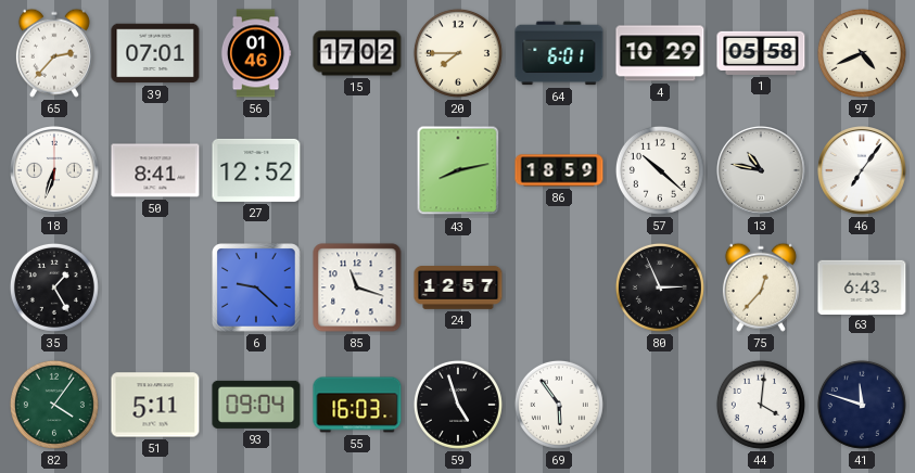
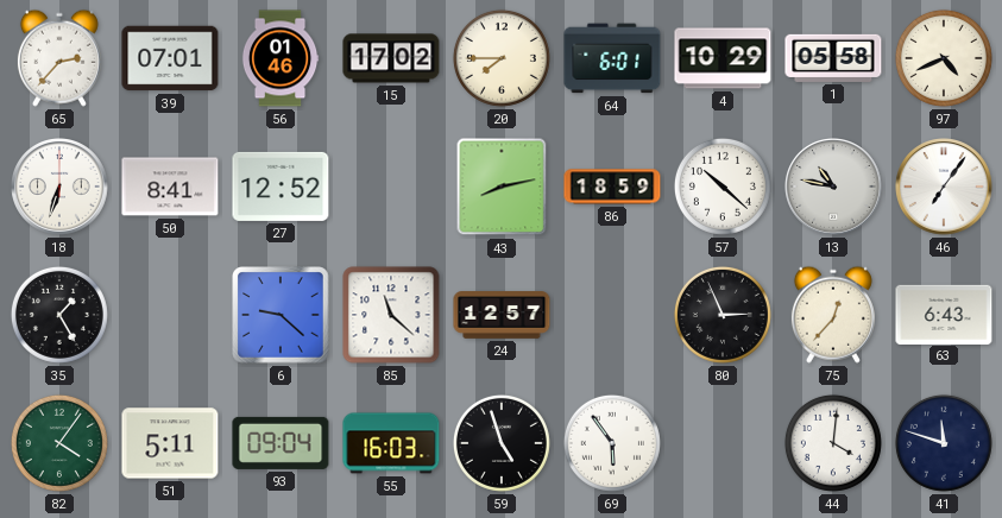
85: 11:18 -> 11:22 (391, 315)
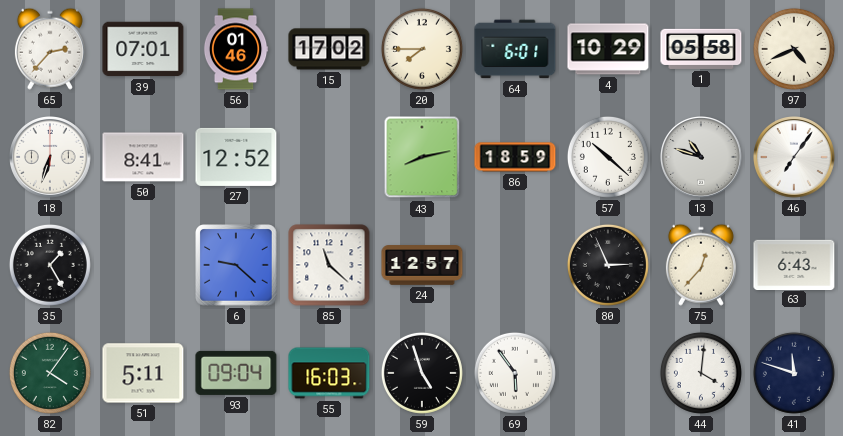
13: 10:47 -> 10:48 (702, 158)
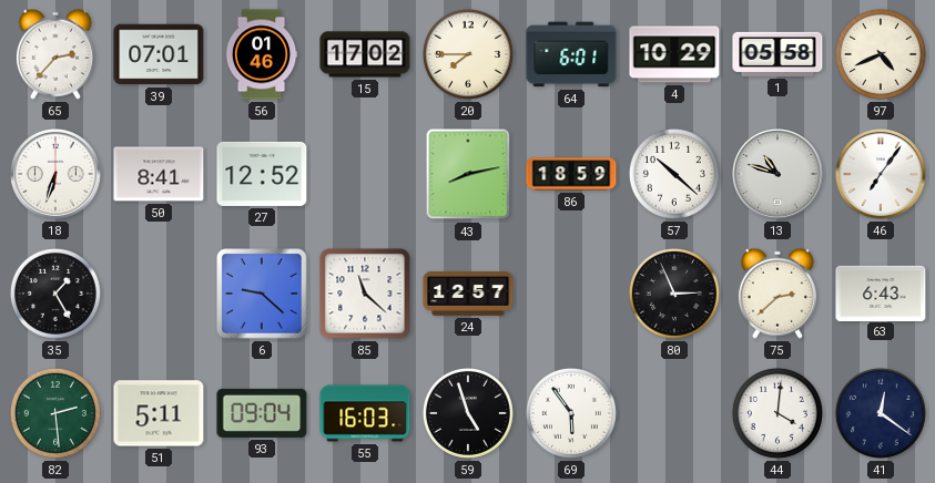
75: 12:37 -> 2:38 (778, 294)
82: 4:06 -> 2:29 (55, 413)
41: 11:48 -> 12:21 (881, 413)
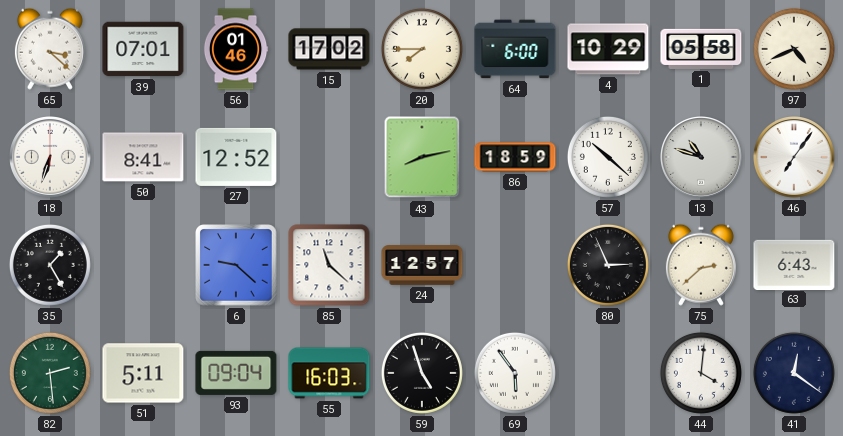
65: 2:37 -> 3:22 (50, 49)
64: 6:01 -> 6:00 (515, 49)
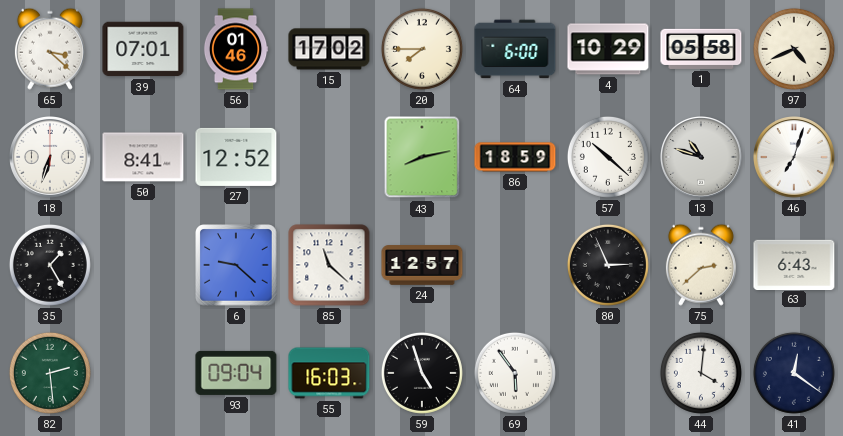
46: 7:06 -> 7:03 (795, 158)
51: 5:11 -> none (143, 373)
